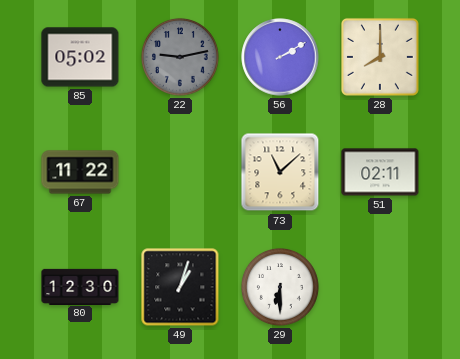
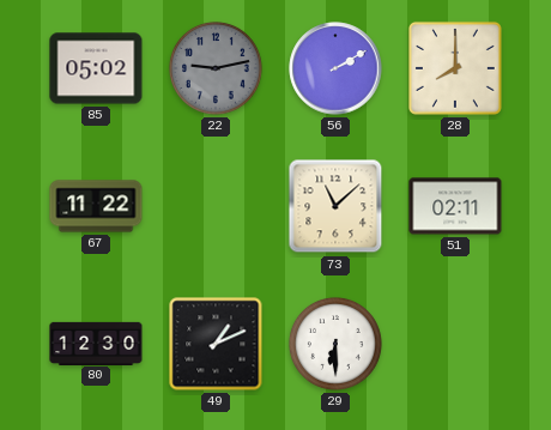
49: 1:03 -> 1:11 (216, 344)
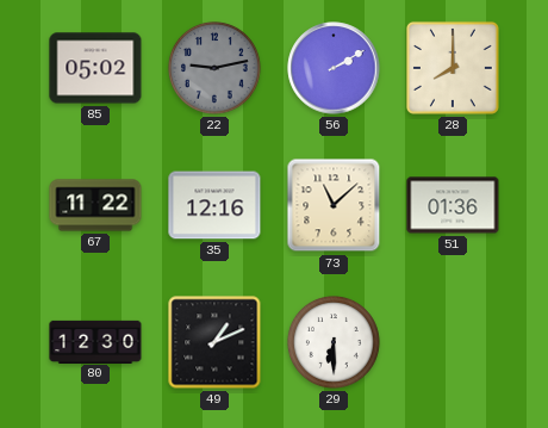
35: none -> 12:16 (214, 205)
51: 02:11 -> 01:36 (453, 205)
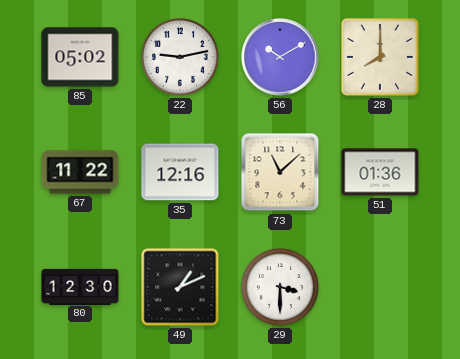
22 dial: grey -> white (180, 57)
56: 2:10 -> 10:10 (280, 57)
29: 6:30 -> 3:30 (280, 287)
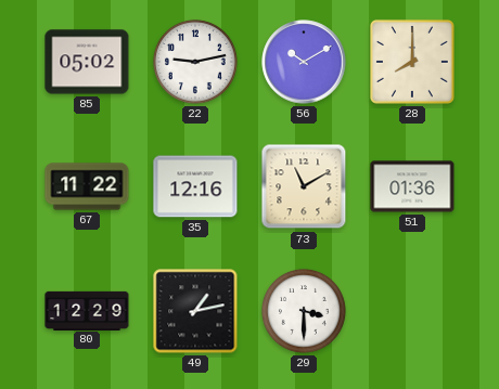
73: 11:08 -> 11:10 (304, 186)
80: 12:30 -> 12:29 (87, 310)
49: 1:11 -> 1:13 (195, 311)
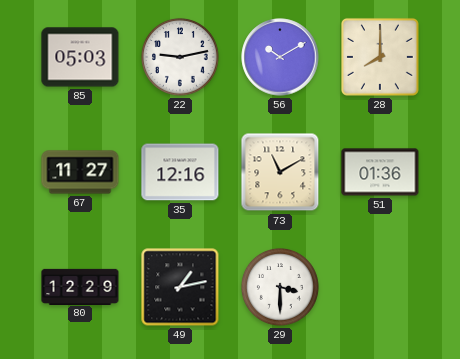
85: 05:02 -> 05:03 (80, 57)
67: 11:22 -> 11:27 (80, 172)
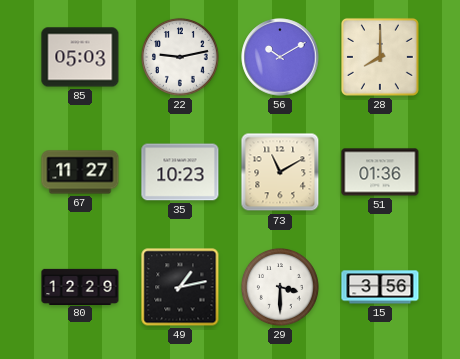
35: 12:16 -> 10:23 (180, 172)
15: none -> 3:56 (380, 287)
